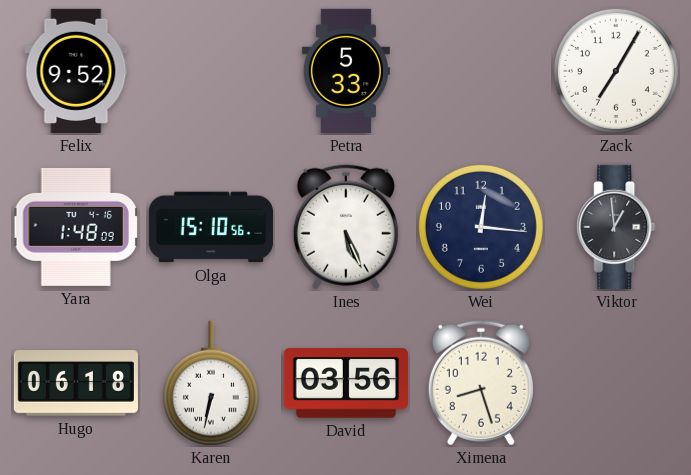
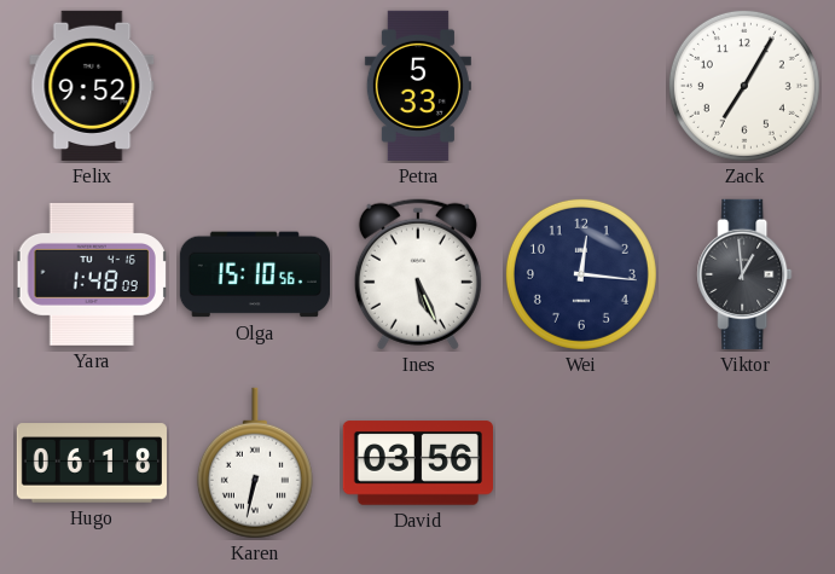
Ximena: 8:27 -> none (481, 383)
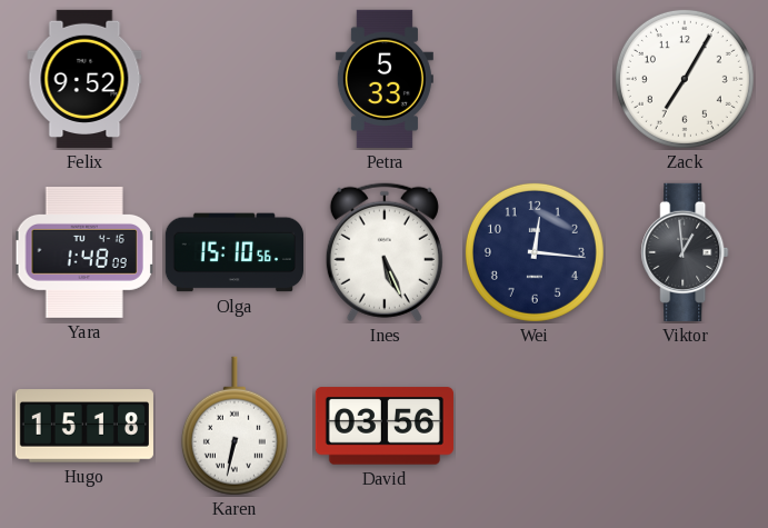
Hugo: 06:18 -> 15:18 (84, 426)
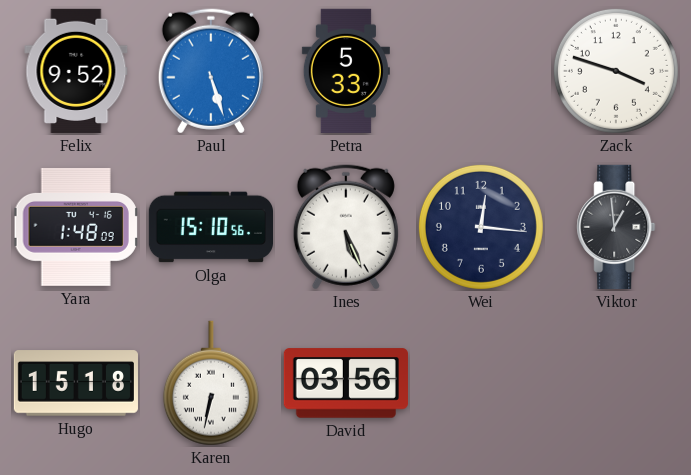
Paul: none -> 5:27 (211, 71)
Zack: 7:05 -> 3:48 (616, 71)
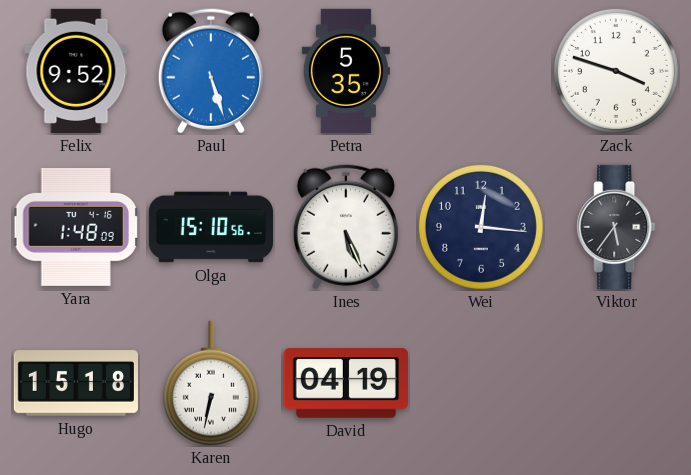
Petra: 5:33 -> 5:35 (346, 71)
Viktor: 12:59 -> 5:36 (616, 227)
David: 03:56 -> 04:19 (346, 383)
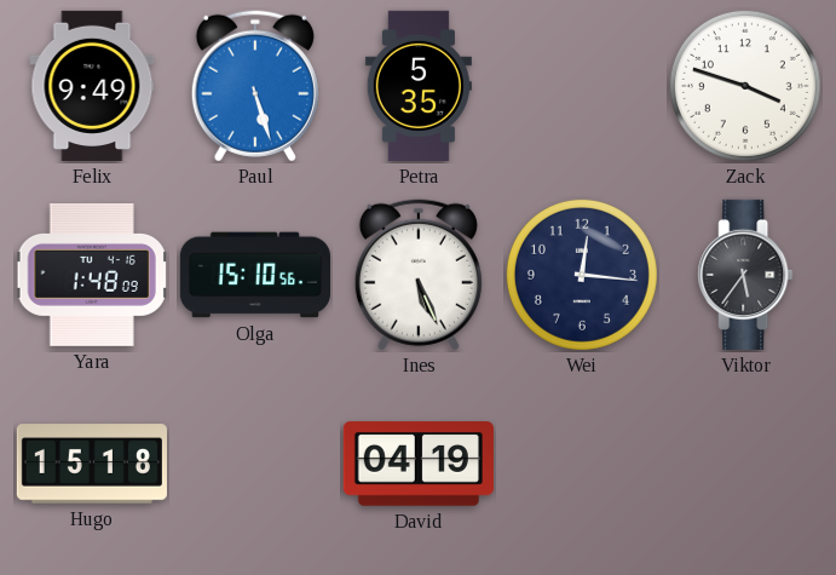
Felix: 9:52 -> 9:49 (92, 86)
Karen: 6:32 -> none (211, 383)
